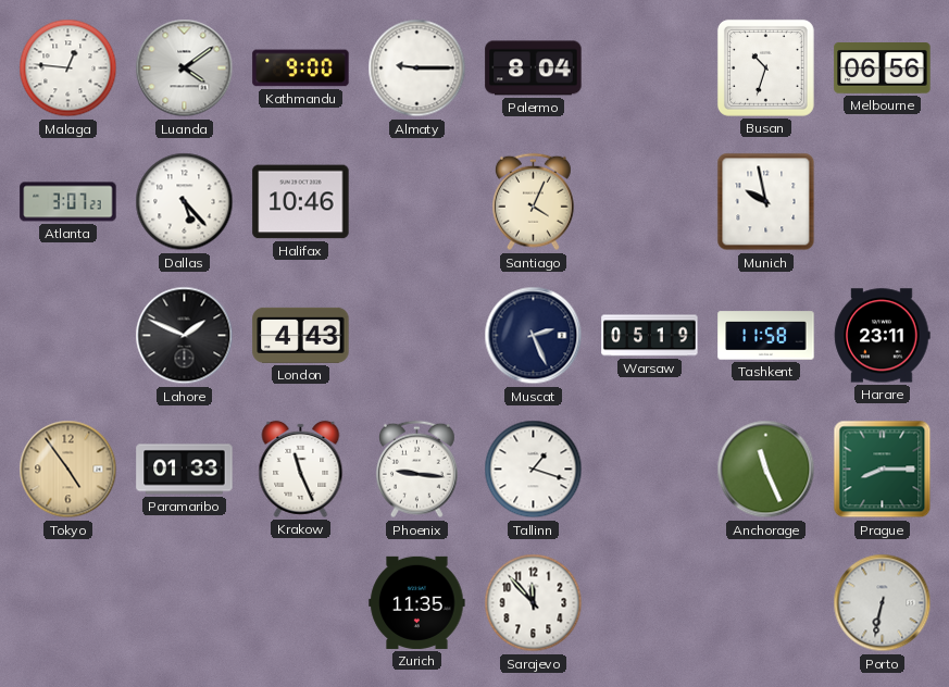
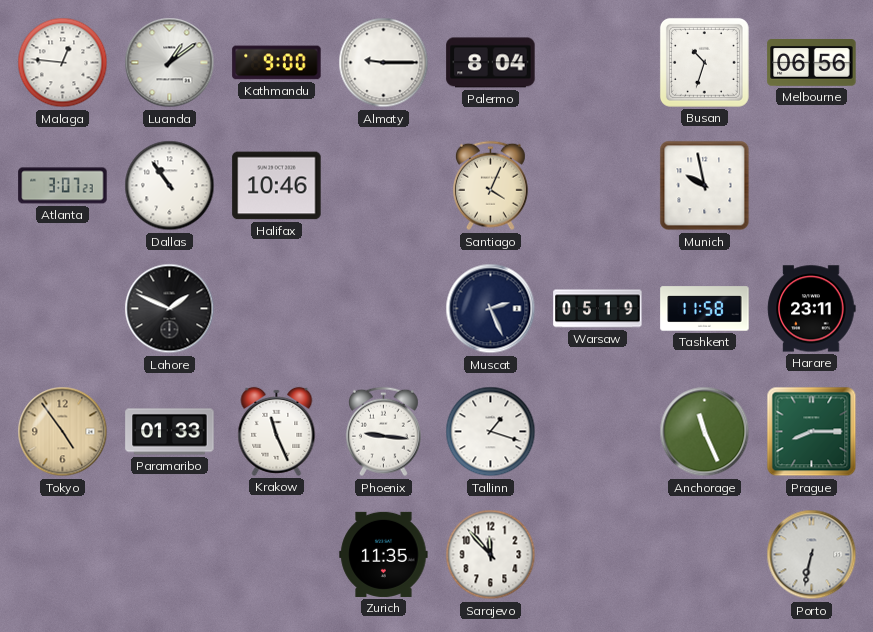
Luanda: 4:09 -> 1:09 (170, 63)
Dallas: 5:23 -> 10:54 (170, 186)
London: 4:43 -> none (301, 335)
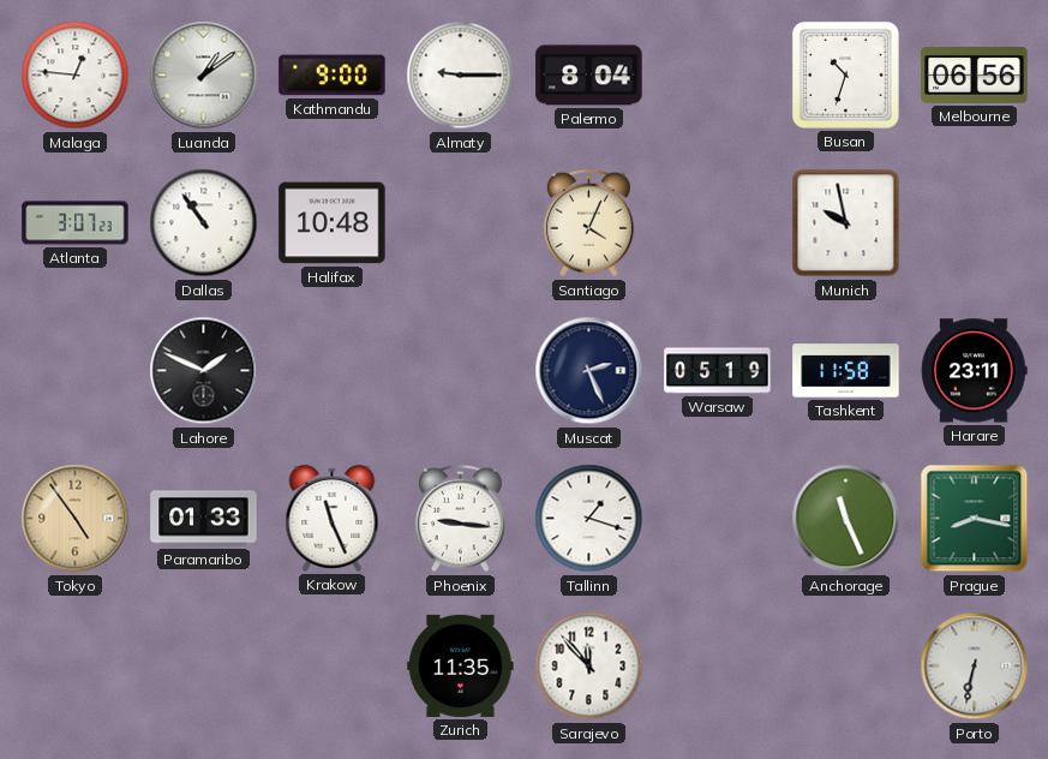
Halifax: 10:46 -> 10:48 (333, 223)
Prague: 8:15 -> 8:17 (975, 519)
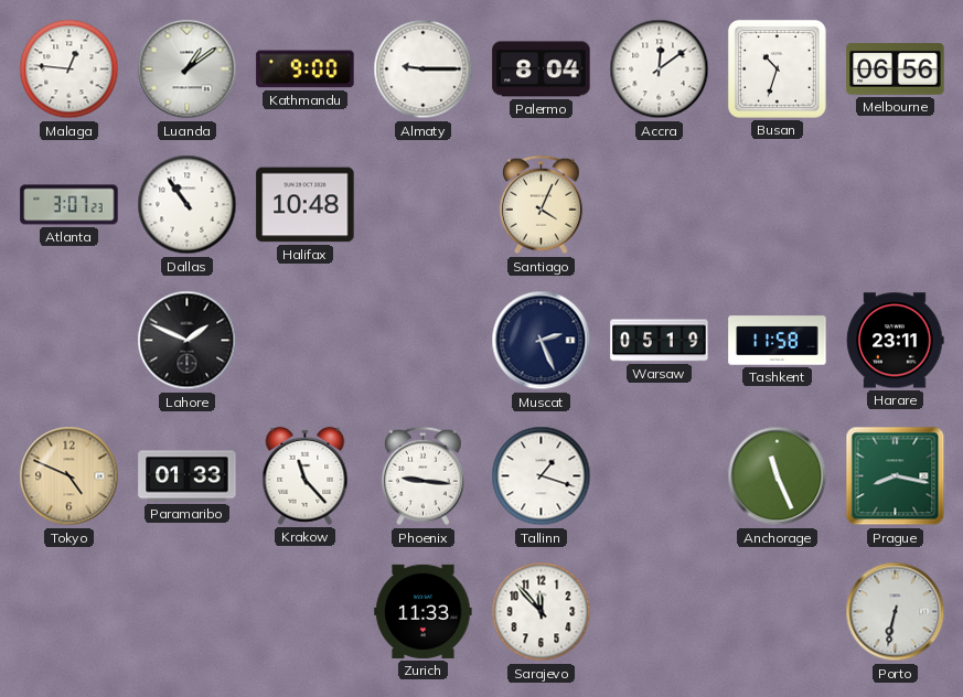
Accra: none -> 12:09 (660, 69)
Munich: 9:58 -> none (846, 223)
Tokyo: 4:54 -> 4:49 (69, 476)
Krakow: 11:26 -> 11:23 (306, 475)
Zurich: 11:35 -> 11:33 (424, 611)
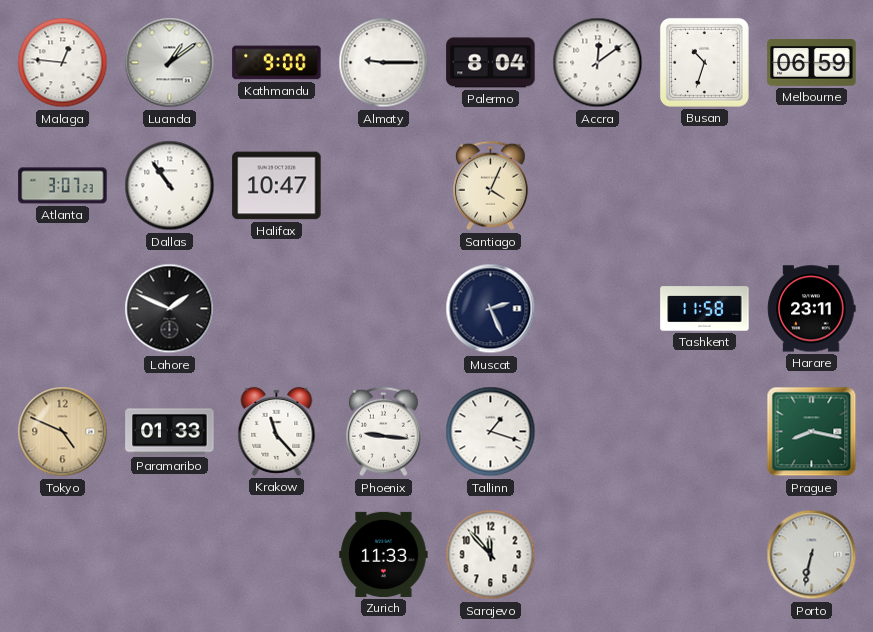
Melbourne: 06:56 -> 06:59 (812, 63)
Halifax: 10:48 -> 10:47 (277, 186)
Warsaw: 05:19 -> none (660, 341)
Anchorage: 11:26 -> none (778, 476)
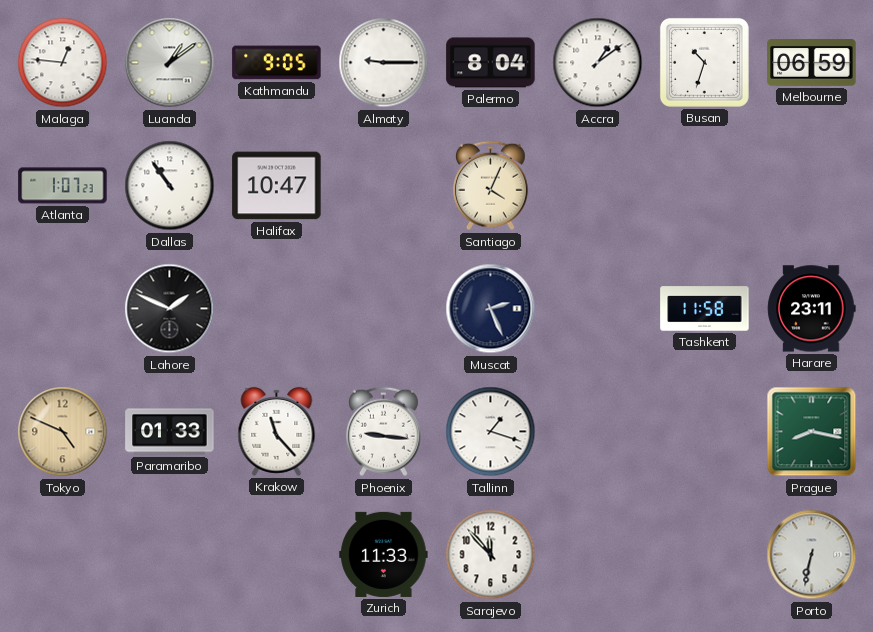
Kathmandu: 9:00 -> 9:05 (277, 63)
Accra: 12:09 -> 1:09 (598, 63)
Atlanta: 3:07 -> 1:07 (63, 186)
